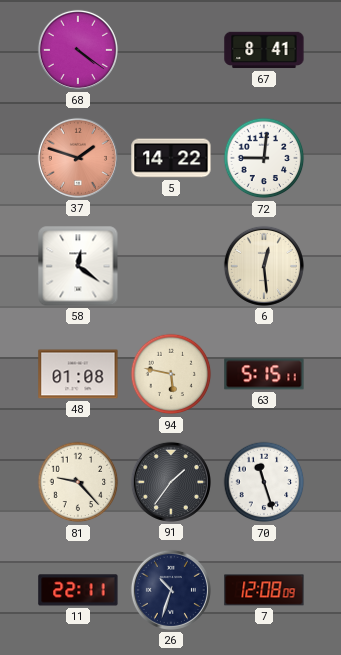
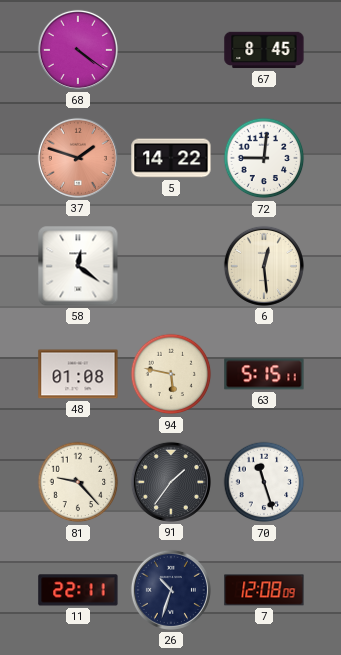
67: 8:41 -> 8:45 (264, 50)
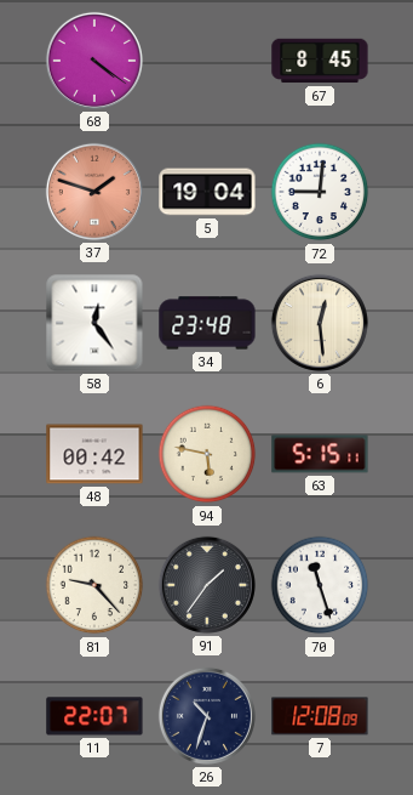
5: 14:22 -> 19:04 (207, 192)
58: 12:21 -> 12:24 (94, 323)
34: none -> 23:48 (207, 323)
48: 01:08 -> 00:42 (94, 454)
11: 22:11 -> 22:07 (94, 716)
